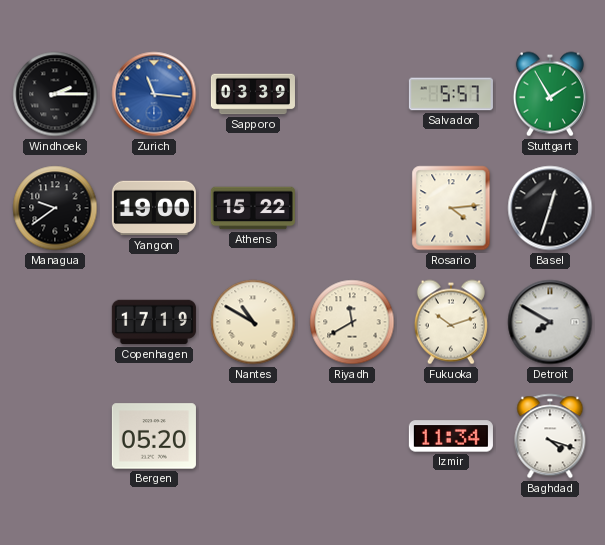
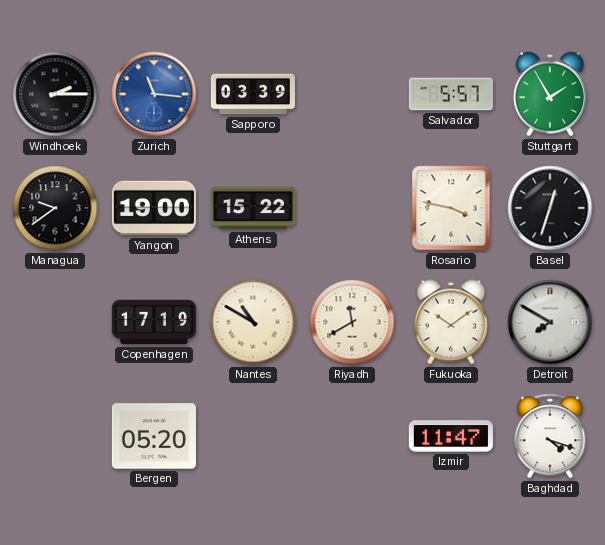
Rosario: 4:14 -> 3:47 (451, 208)
Fukuoka: 10:12 -> 10:09 (451, 322)
Izmir: 11:34 -> 11:47 (451, 436)
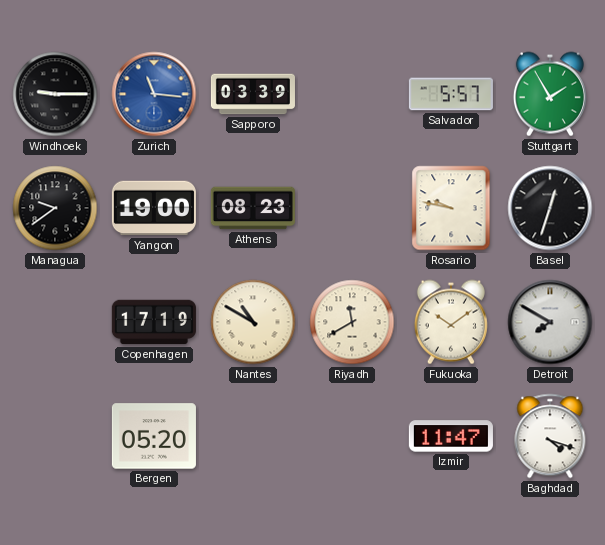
Windhoek: 2:15 -> 9:15 (55, 94)
Athens: 15:22 -> 08:23 (253, 208)
Rosario: 3:47 -> 9:47 (451, 208)
